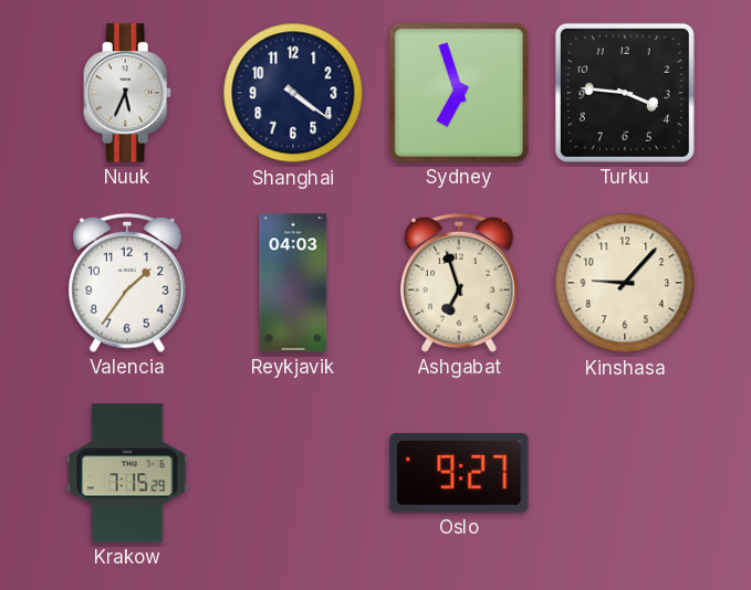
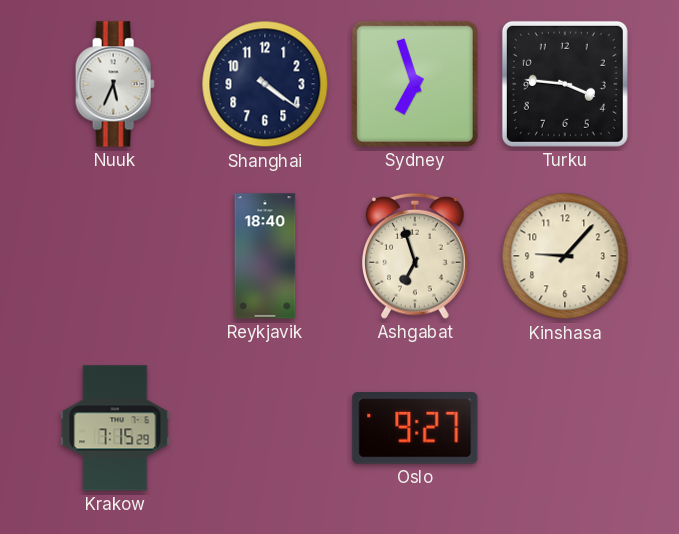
Valencia: 1:36 -> none (128, 283)
Reykjavik: 04:03 -> 18:40 (265, 256)
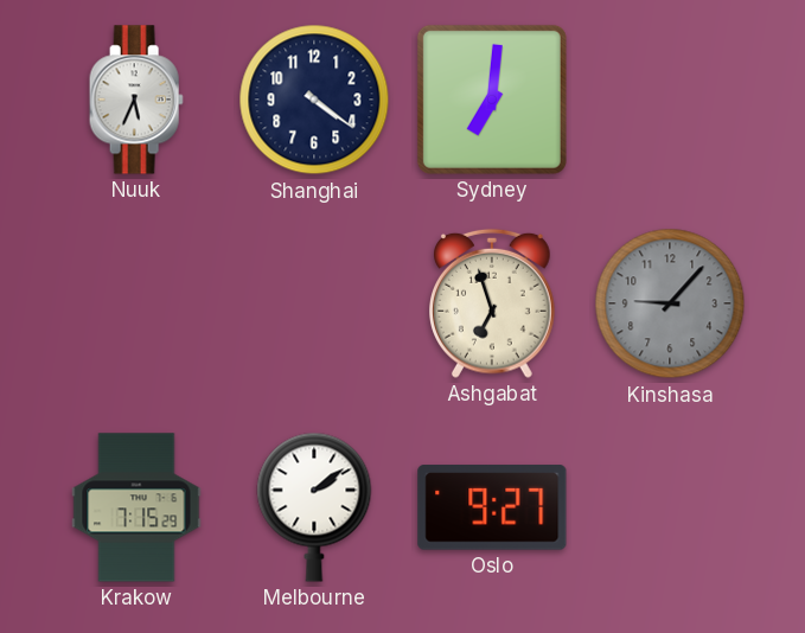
Sydney: 6:57 -> 7:01 (492, 100)
Turku: 3:46 -> none (565, 84)
Reykjavik: 18:40 -> none (265, 256)
Kinshasa dial: cream -> grey (670, 303)
Melbourne: none -> 2:09 (314, 507)
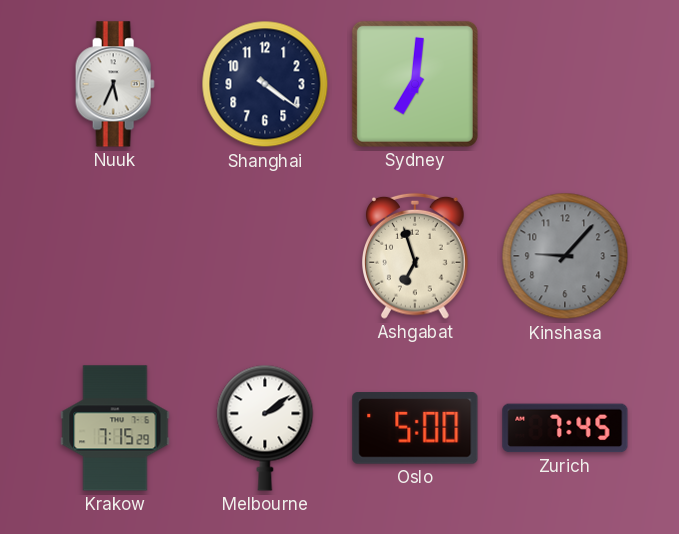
Oslo: 9:27 -> 5:00 (415, 428)
Zurich: none -> 7:45 (565, 428)
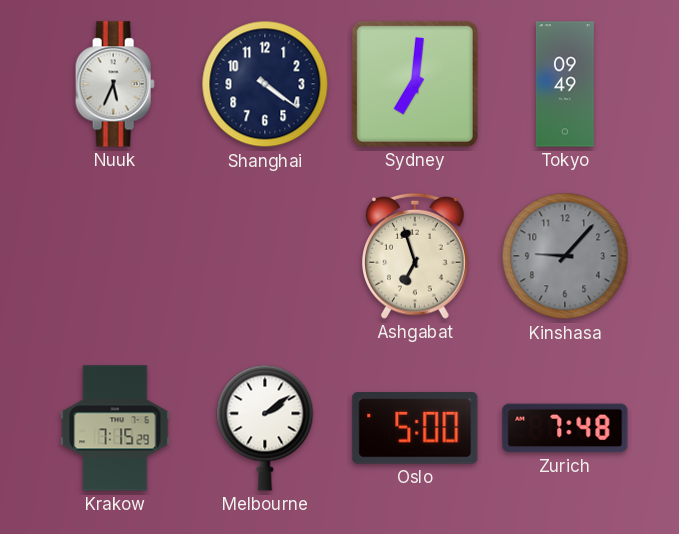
Tokyo: none -> 09:49 (565, 84)
Zurich: 7:45 -> 7:48 (565, 428)
